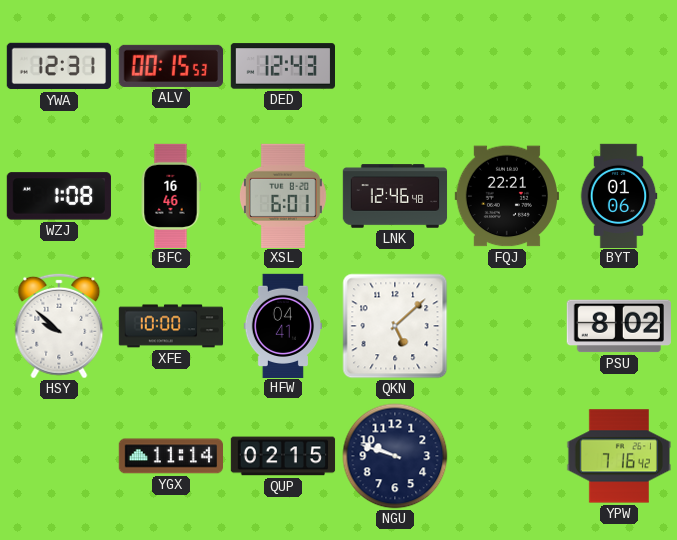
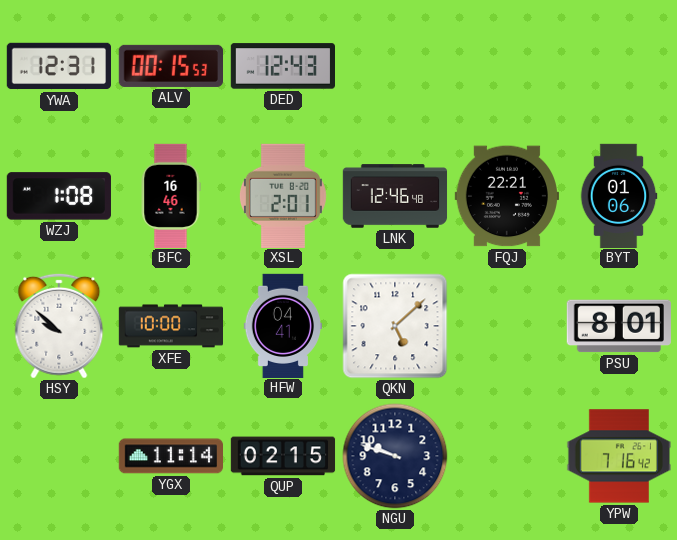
XSL: 6:01 -> 2:01 (283, 195)
PSU: 8:02 -> 8:01 (619, 326)
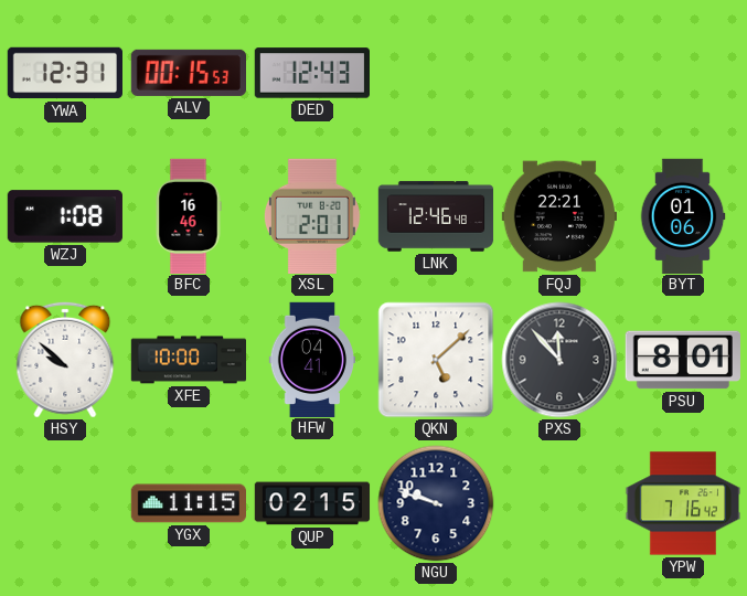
PXS: none -> 11:53 (559, 360)
YGX: 11:14 -> 11:15 (188, 503)
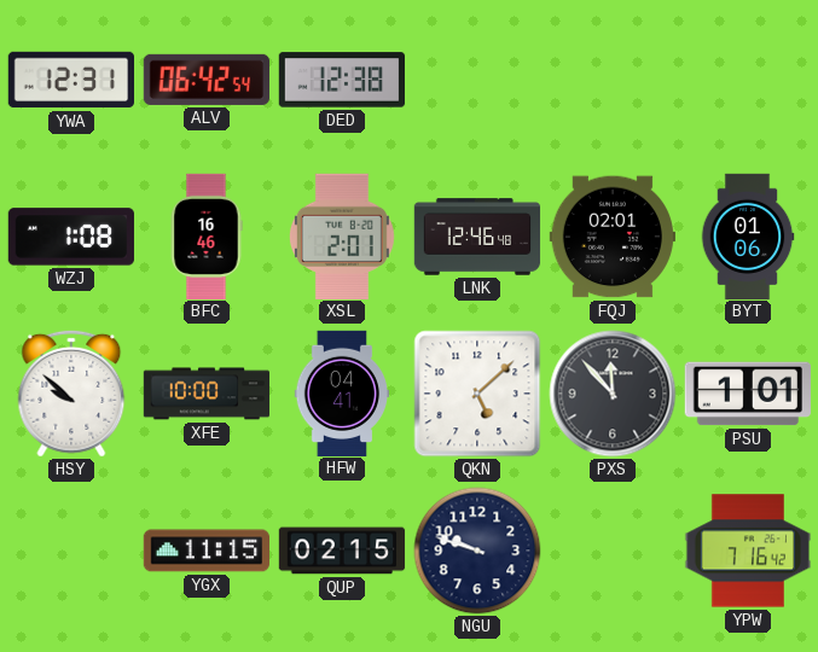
ALV: 00:15 -> 06:42 (205, 80)
DED: 12:43 -> 12:38 (341, 80)
FQJ: 22:21 -> 02:01 (611, 237)
PSU: 8:01 -> 1:01 (748, 394)
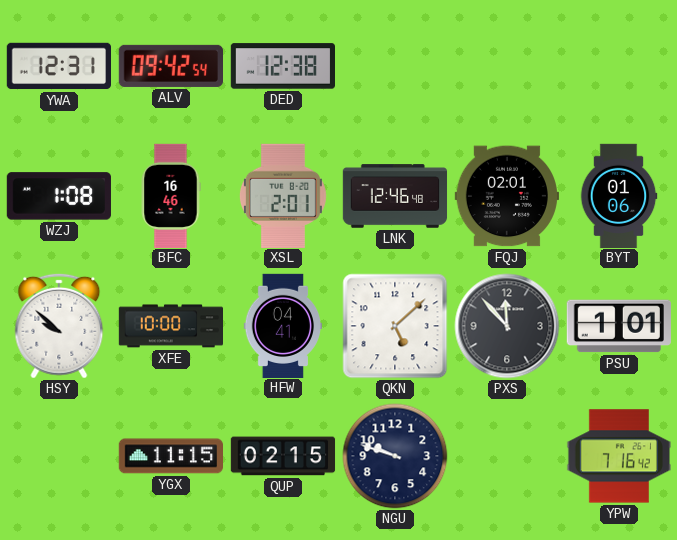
ALV: 06:42 -> 09:42 (170, 66)
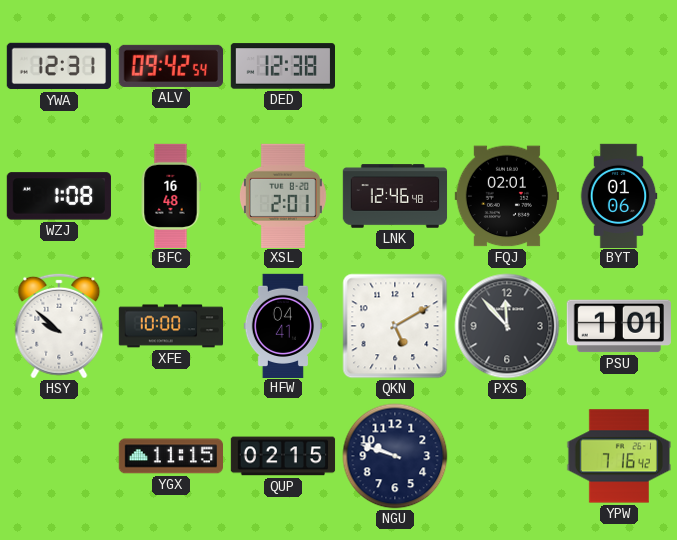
BFC: 16:46 -> 16:48 (171, 195)
QKN: 5:08 -> 5:10 (395, 326)
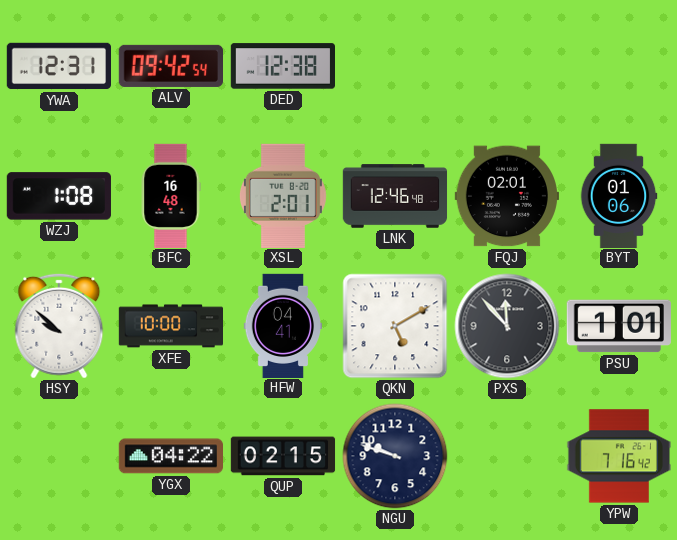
YGX: 11:15 -> 04:22 (170, 456)
